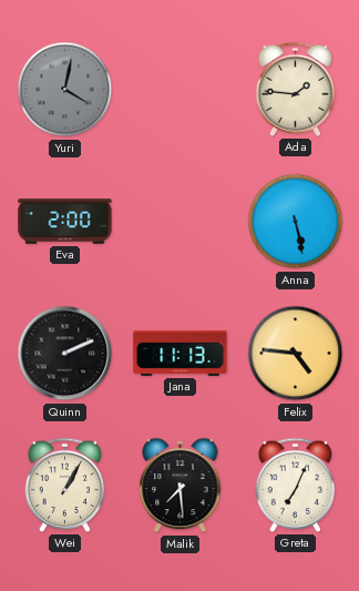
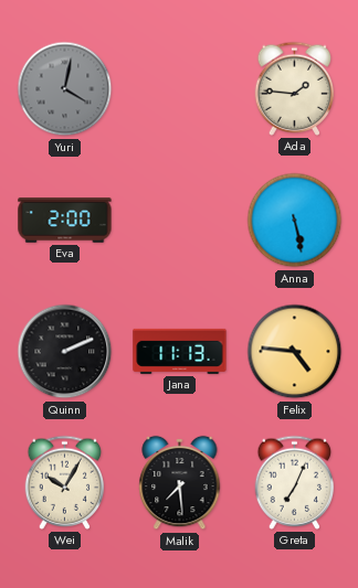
Wei: 1:05 -> 10:05 (65, 482)
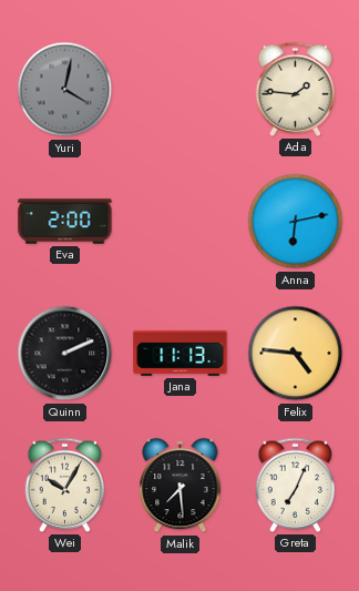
Anna: 5:28 -> 6:13 (296, 222)
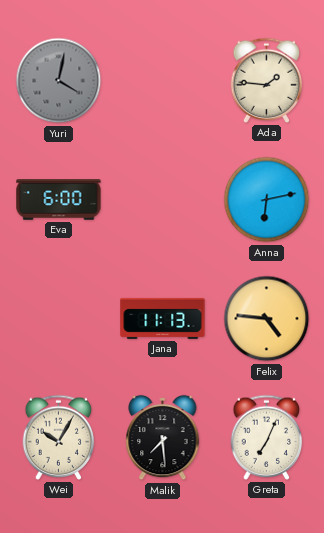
Eva: 2:00 -> 6:00 (59, 200)
Quinn: 2:11 -> none (65, 354)
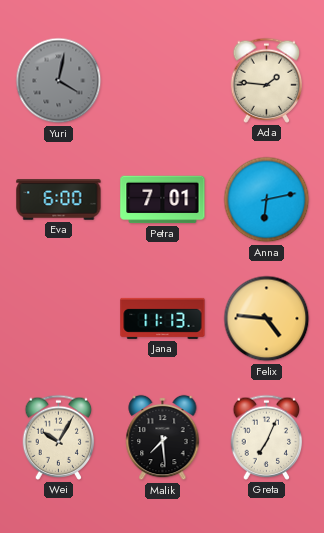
Petra: none -> 7:01 (163, 200)
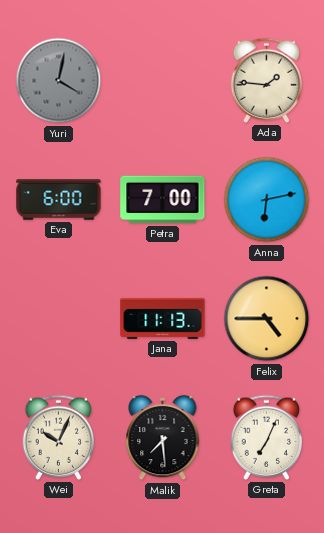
Petra: 7:01 -> 7:00 (163, 200)
Felix: 4:46 -> 4:45 (267, 319)
Wei: 10:05 -> 10:04 (59, 437)
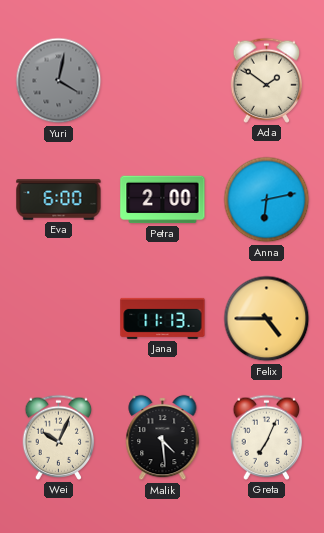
Ada: 1:46 -> 1:51 (267, 80)
Petra: 7:00 -> 2:00 (163, 200)
Malik: 7:29 -> 4:29 (163, 438)
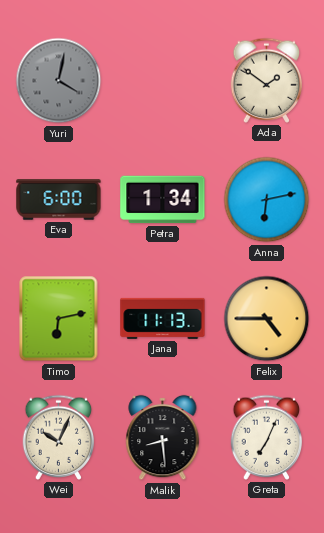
Petra: 2:00 -> 1:34 (163, 200)
Timo: none -> 6:13 (59, 319)
Malik: 4:29 -> 8:29 (163, 438)
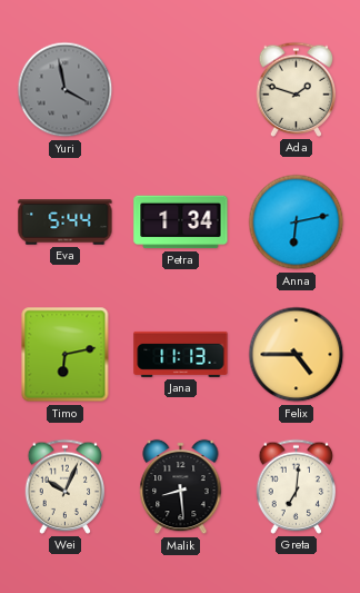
Yuri: 4:02 -> 3:58 (66, 90)
Ada: 1:51 -> 1:48 (297, 89)
Eva: 6:00 -> 5:44 (66, 223)
Greta: 7:04 -> 7:01 (297, 486)
